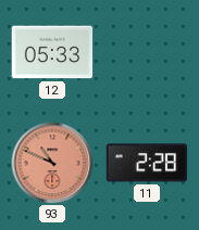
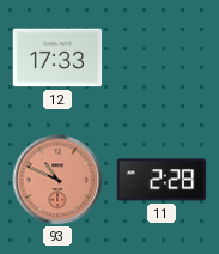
12: 05:33 -> 17:33 (57, 58)
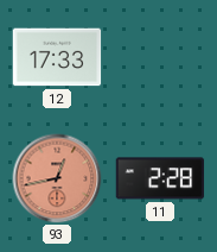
93: 10:49 -> 12:43 (57, 178)
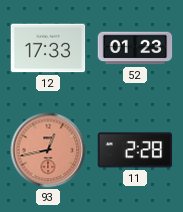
52: none -> 01:23 (135, 48)
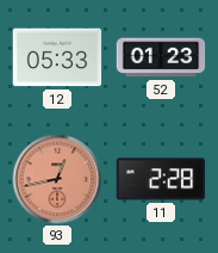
12: 17:33 -> 05:33 (57, 57)
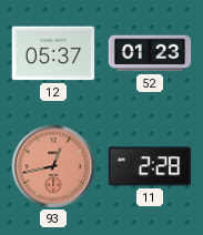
12: 05:33 -> 05:37 (53, 53)
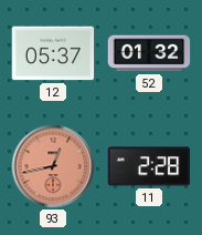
52: 01:23 -> 01:32 (149, 53)
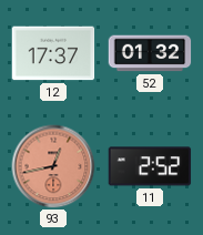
12: 05:37 -> 17:37 (53, 53)
11: 2:28 -> 2:52 (150, 166)
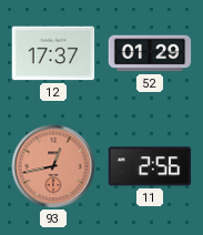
52: 01:32 -> 01:29 (150, 53)
11: 2:52 -> 2:56 (150, 166)
